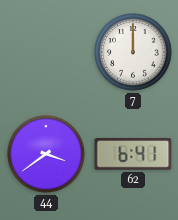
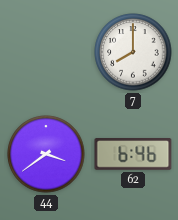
7: 12:00 -> 8:00 (133, 52)
62: 6:41 -> 6:46 (133, 154)
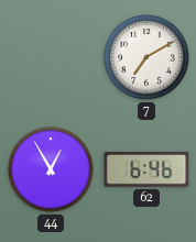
7: 8:00 -> 7:10 (146, 57)
44: 3:39 -> 12:55 (51, 169)
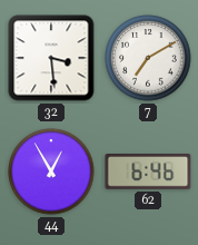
32: none -> 3:29 (51, 58)
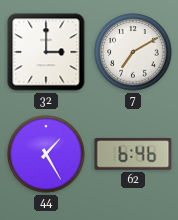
32: 3:29 -> 3:00 (46, 52)
44: 12:55 -> 1:25 (46, 154)
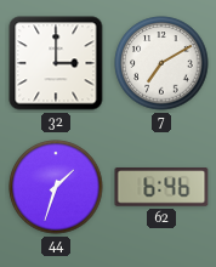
44: 1:25 -> 1:33 (56, 187)
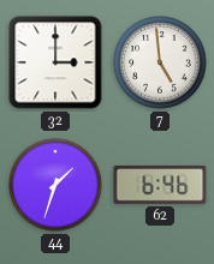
7: 7:10 -> 4:59 (160, 62)
